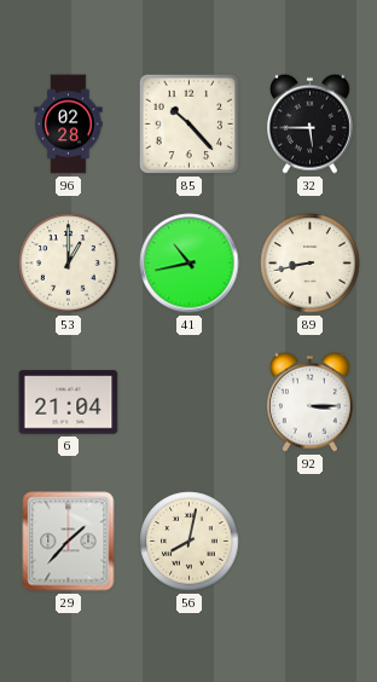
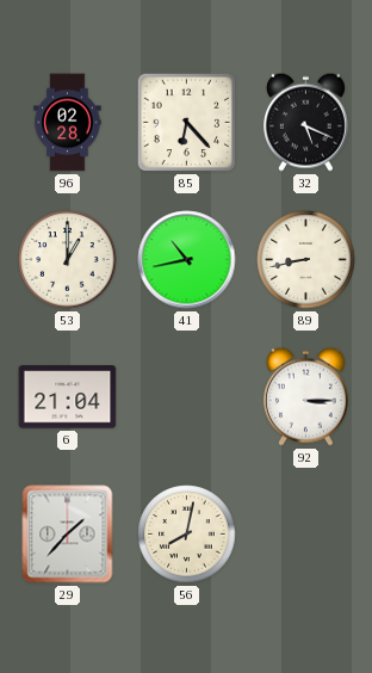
85: 10:23 -> 6:23 (187, 123)
32: 5:45 -> 5:19 (305, 122)
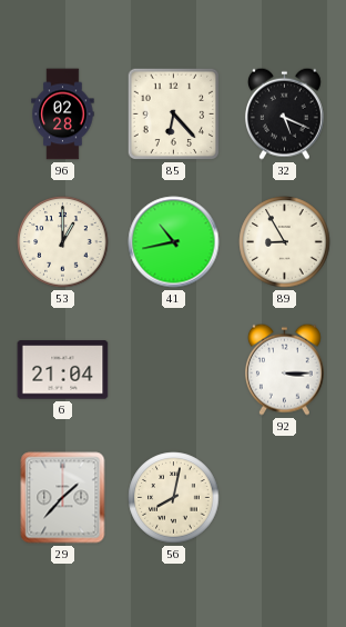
89: 8:43 -> 8:55 (285, 242)
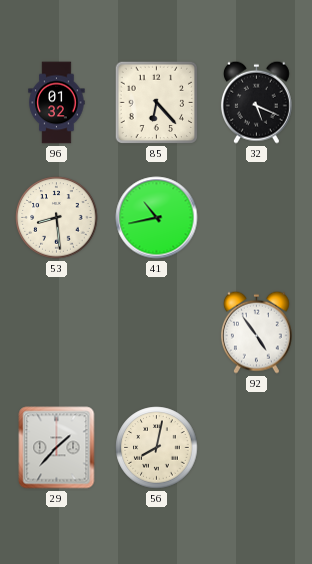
96: 02:28 -> 01:32 (57, 103)
53: 1:00 -> 8:29 (57, 218)
89: 8:55 -> none (285, 242)
6: 21:04 -> none (63, 370)
92: 3:15 -> 4:54 (256, 332)
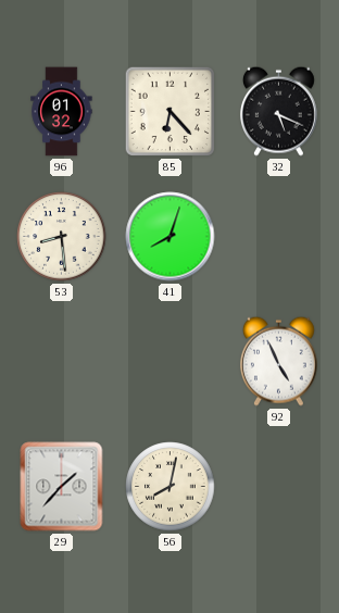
41: 10:43 -> 8:03 (171, 237)
92: 4:54 -> 4:56 (278, 361)
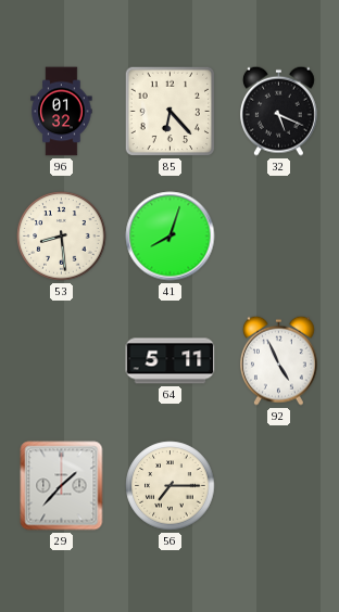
64: none -> 5:11 (171, 361)
56: 8:02 -> 7:15 (171, 486)
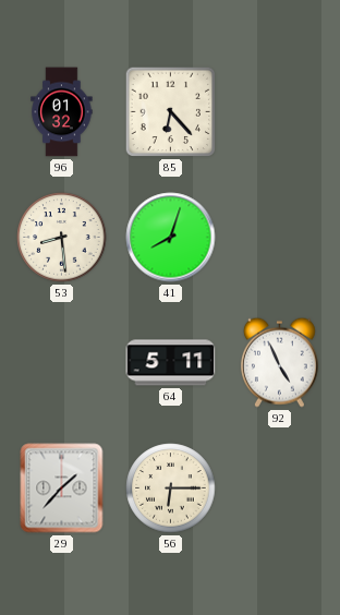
32: 5:19 -> none (278, 111)
56: 7:15 -> 6:15 (171, 489)
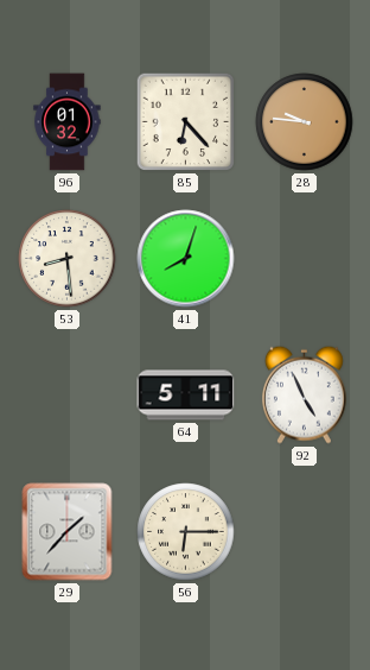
28: none -> 9:46 (305, 122)
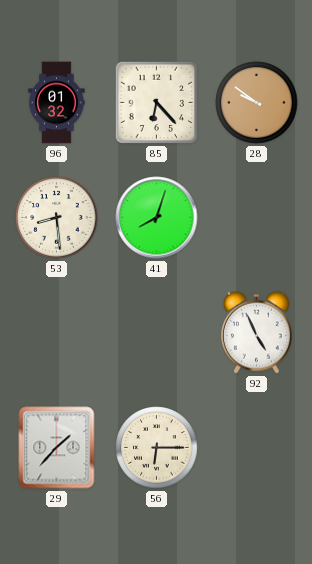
28: 9:46 -> 9:51 (257, 103)
64: 5:11 -> none (186, 396)
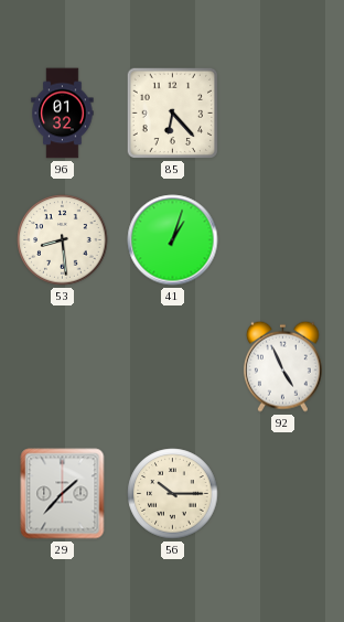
28: 9:51 -> none (257, 103)
41: 8:03 -> 1:03 (173, 240)
56: 6:15 -> 10:15 (173, 494)
